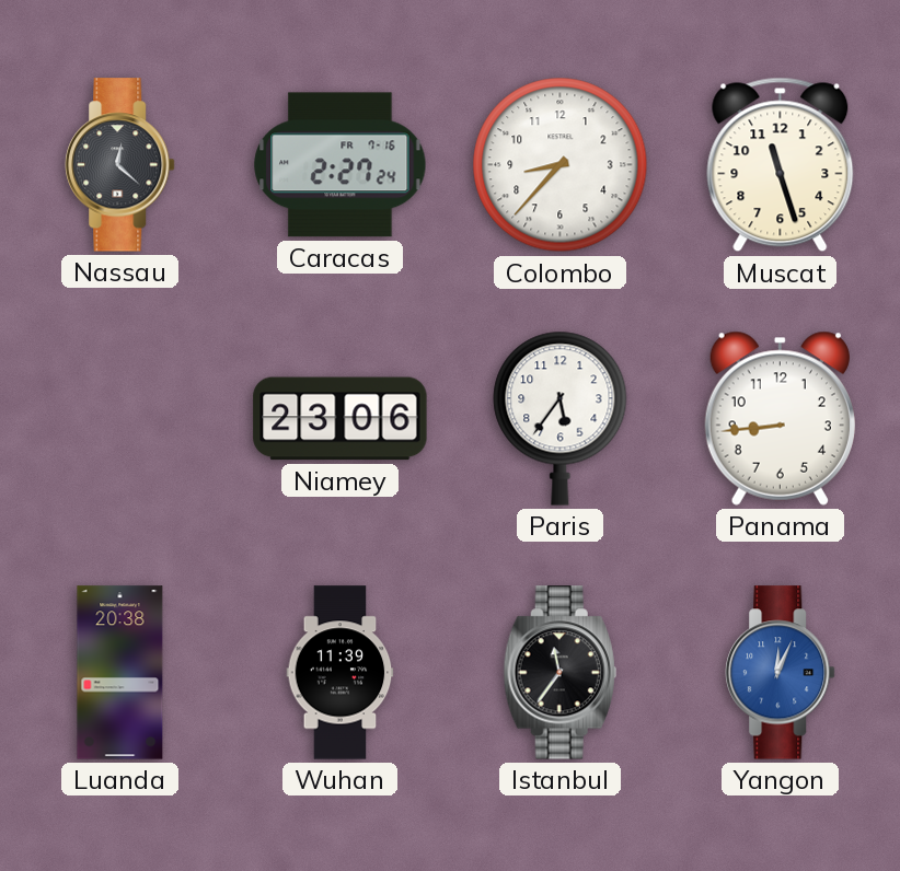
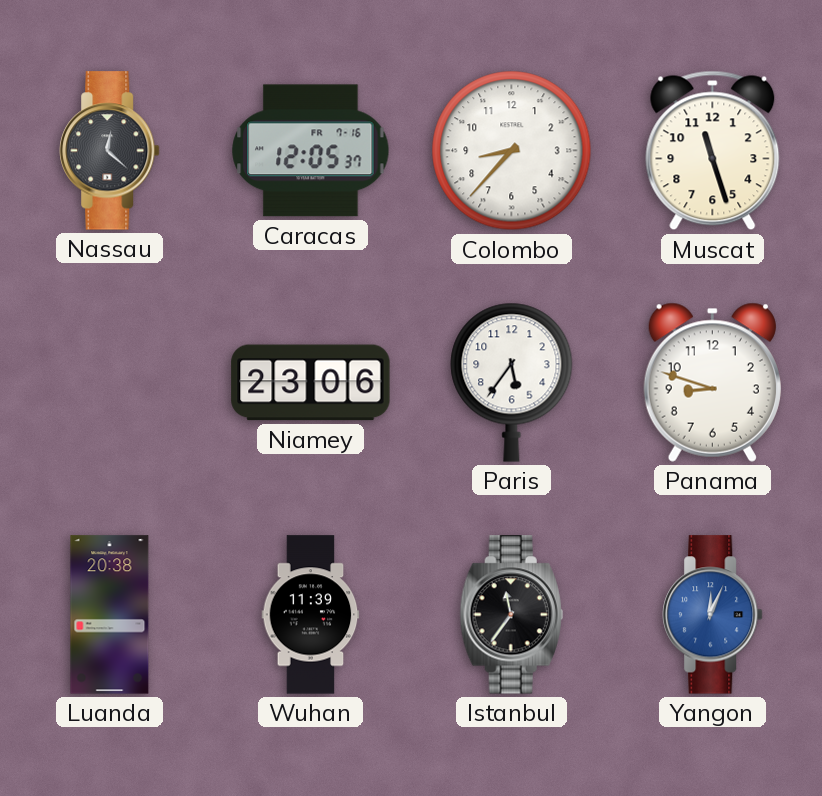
Caracas: 2:27 -> 12:05 (311, 151)
Panama: 8:44 -> 8:48 (712, 382)
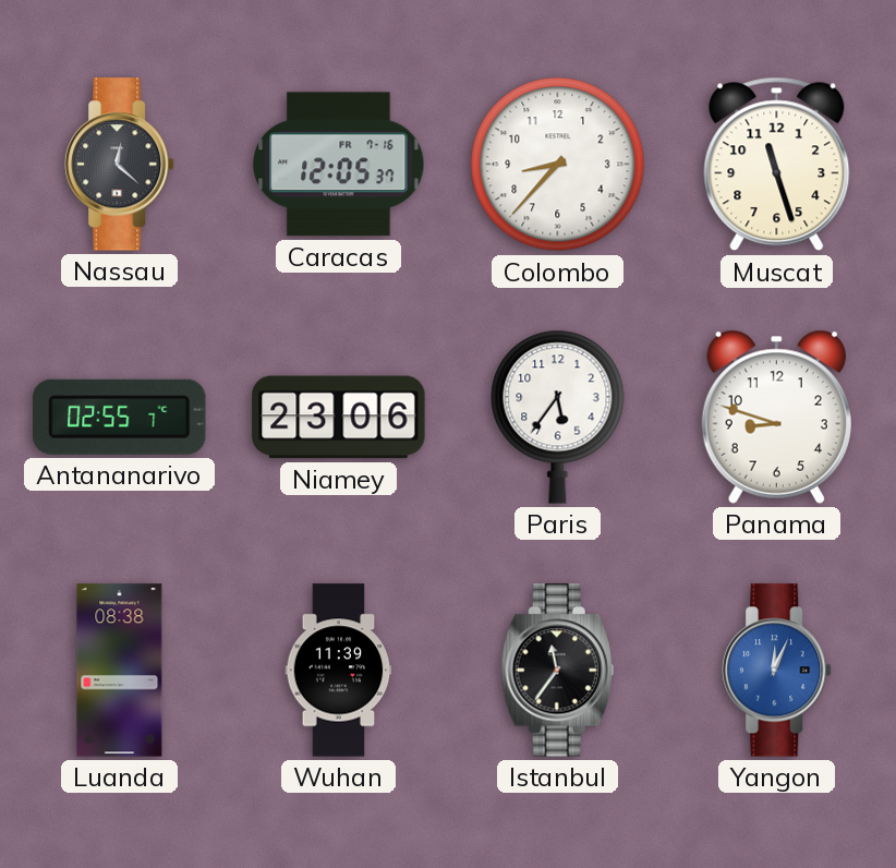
Antananarivo: none -> 02:55 (120, 417)
Luanda: 20:38 -> 08:38 (120, 671)
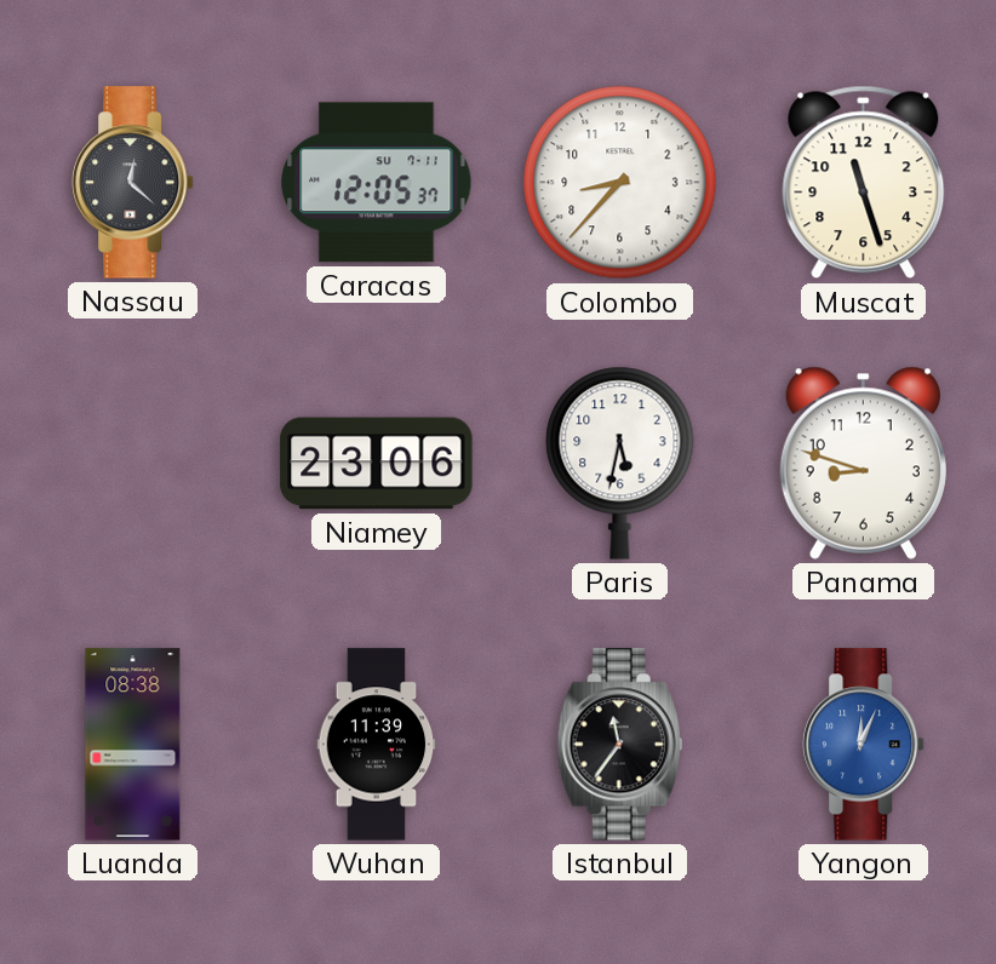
Caracas date: FR 7-16 -> SU 7-11 (377, 183)
Antananarivo: 02:55 -> none (120, 417)
Paris: 5:36 -> 5:32 (620, 463)
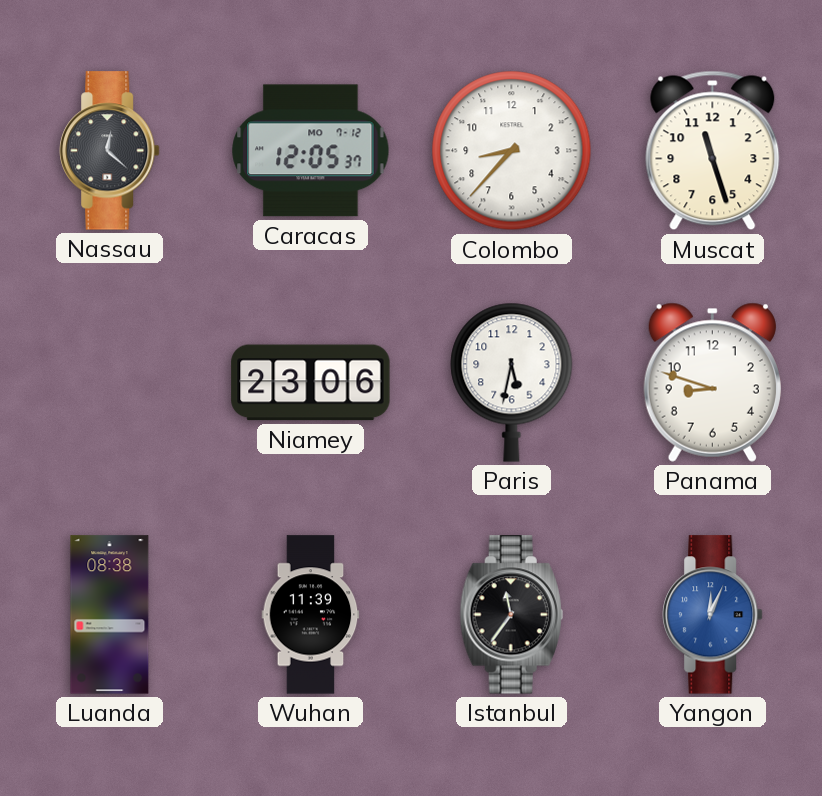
Caracas date: SU 7-11 -> MO 7-12 (311, 151)
